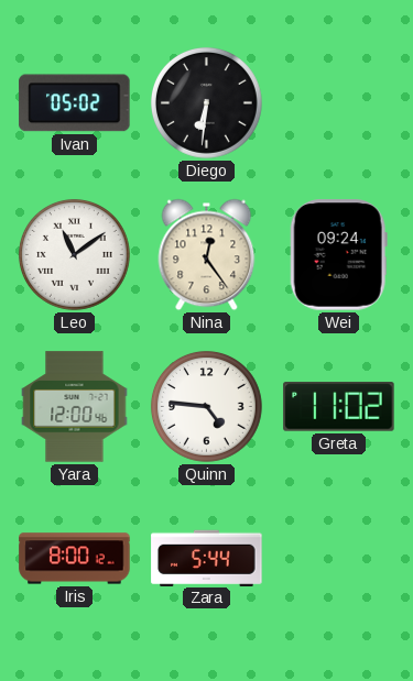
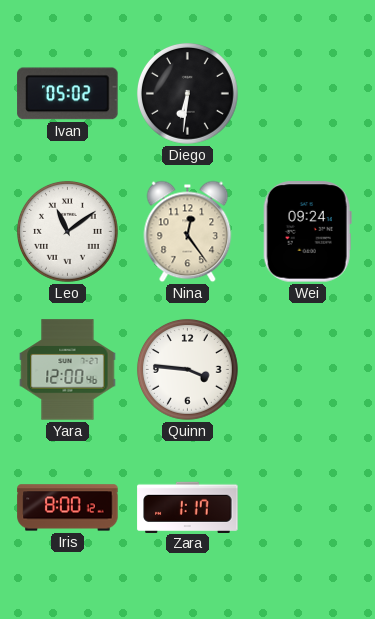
Quinn: 4:46 -> 3:46 (187, 369)
Greta: 11:02 -> none (339, 407)
Zara: 5:44 -> 1:17 (188, 507)
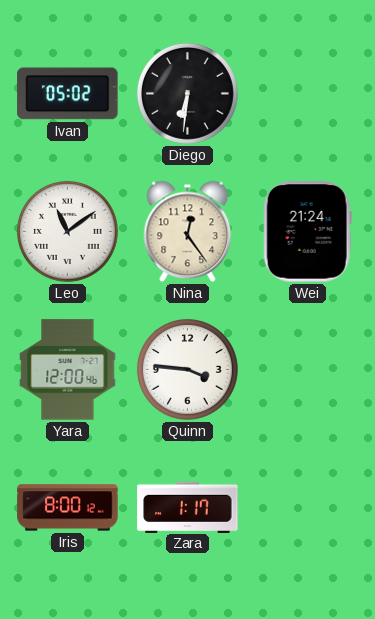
Wei: 09:24 -> 21:24 (307, 232)
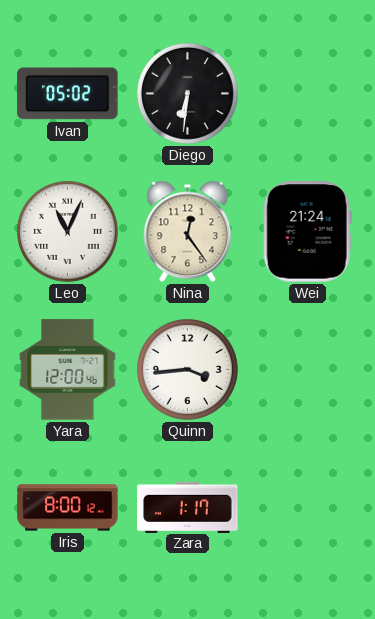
Leo: 11:09 -> 11:04 (67, 231)
Quinn: 3:46 -> 3:44 (187, 369)
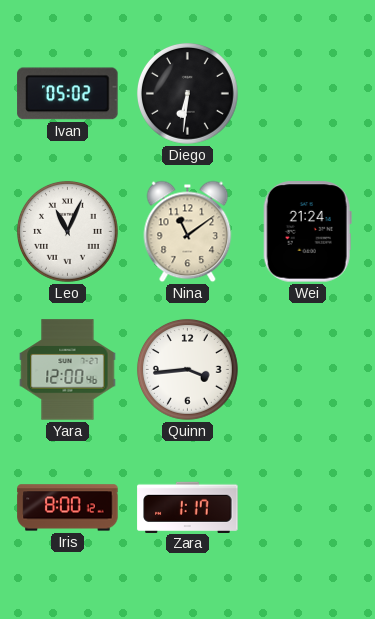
Nina: 12:24 -> 11:09 (188, 232)
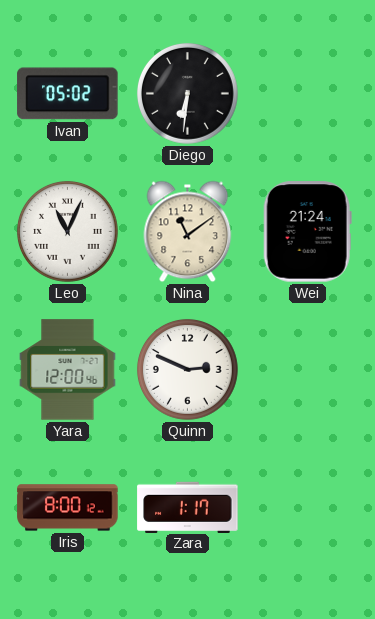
Quinn: 3:44 -> 2:49 (187, 369)
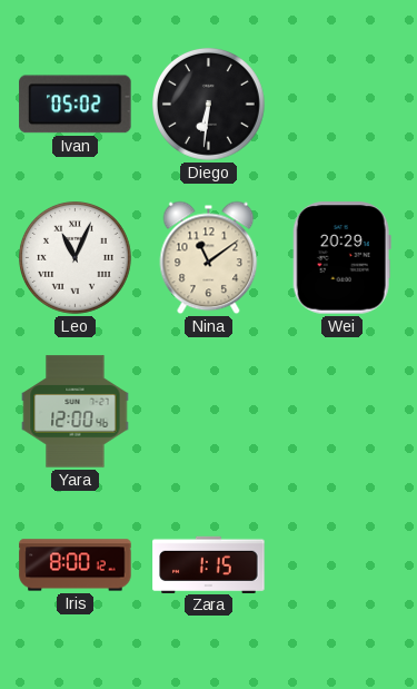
Wei: 21:24 -> 20:29 (341, 258)
Quinn: 2:49 -> none (187, 369)
Zara: 1:17 -> 1:15 (209, 564)
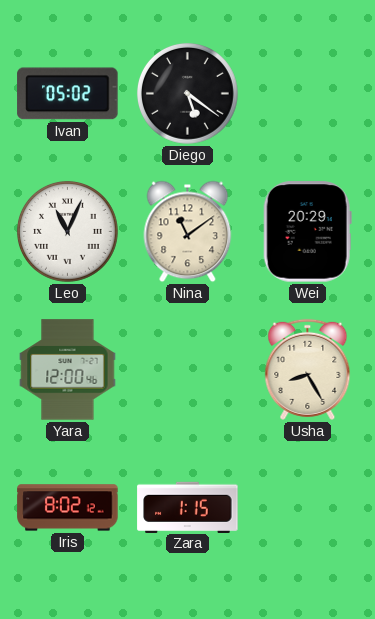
Diego: 6:31 -> 5:21 (187, 93)
Usha: none -> 8:25 (308, 369)
Iris: 8:00 -> 8:02 (68, 508)
